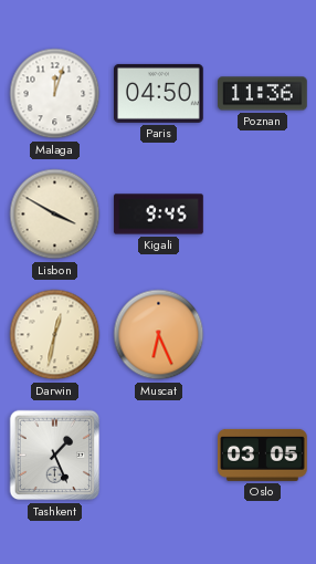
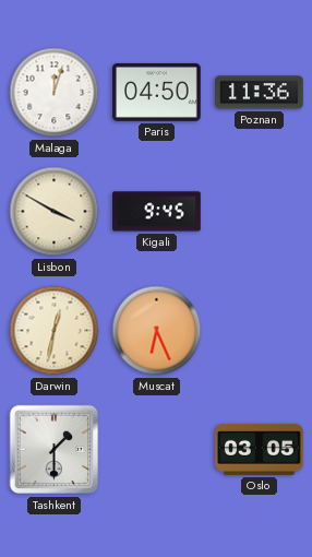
Tashkent: 1:26 -> 1:30 (55, 450)
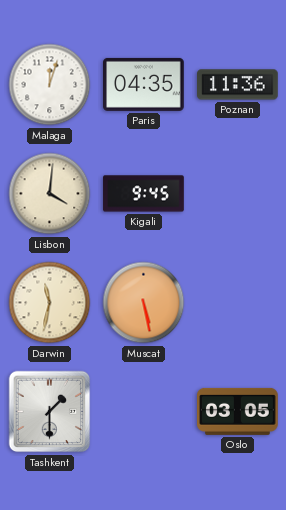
Paris: 04:50 -> 04:35 (144, 84)
Lisbon: 3:50 -> 4:01 (50, 194)
Darwin: 12:32 -> 11:32 (50, 303)
Muscat: 6:26 -> 5:28 (144, 303)
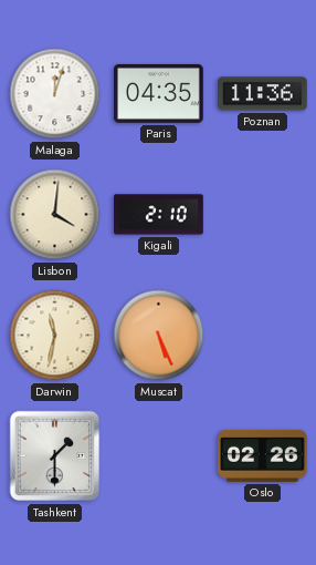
Kigali: 9:45 -> 2:10 (159, 215)
Muscat: 5:28 -> 5:26 (159, 336)
Oslo: 03:05 -> 02:26 (263, 455)
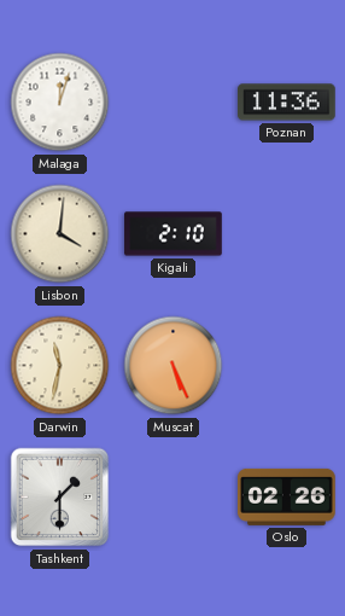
Paris: 04:35 -> none (159, 93)
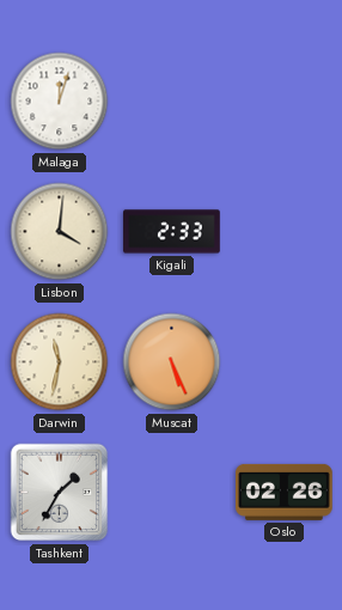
Poznan: 11:36 -> none (287, 103)
Kigali: 2:10 -> 2:33 (172, 232)
Tashkent: 1:30 -> 1:35 (60, 493)
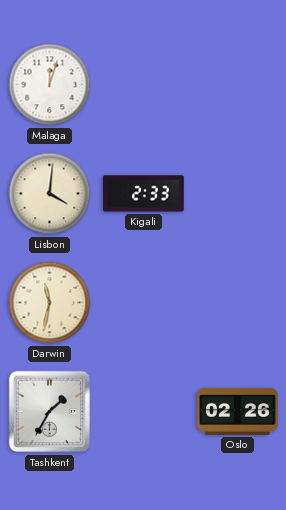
Muscat: 5:26 -> none (172, 362)
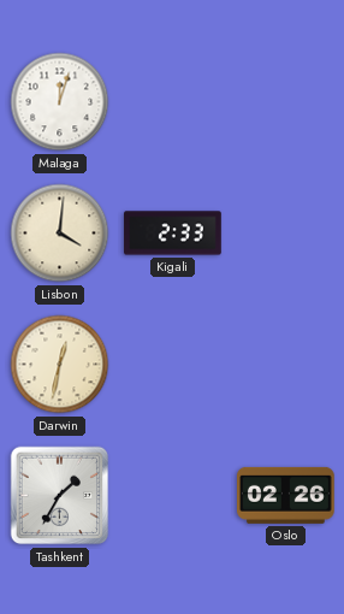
Darwin: 11:32 -> 12:32 (60, 365)
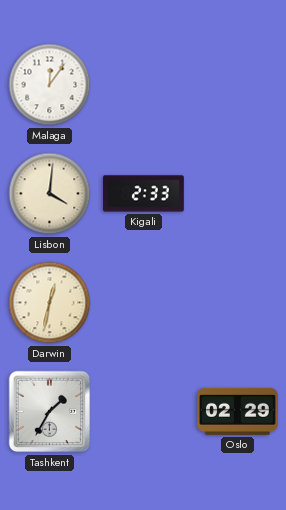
Malaga: 12:03 -> 12:06 (50, 85)
Oslo: 02:26 -> 02:29 (238, 411)
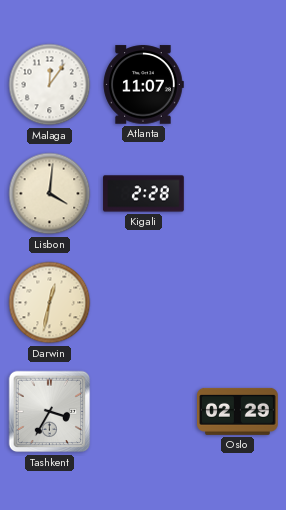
Atlanta: none -> 11:07 (143, 85)
Kigali: 2:33 -> 2:28 (144, 194)
Tashkent: 1:35 -> 3:35 (50, 412)
